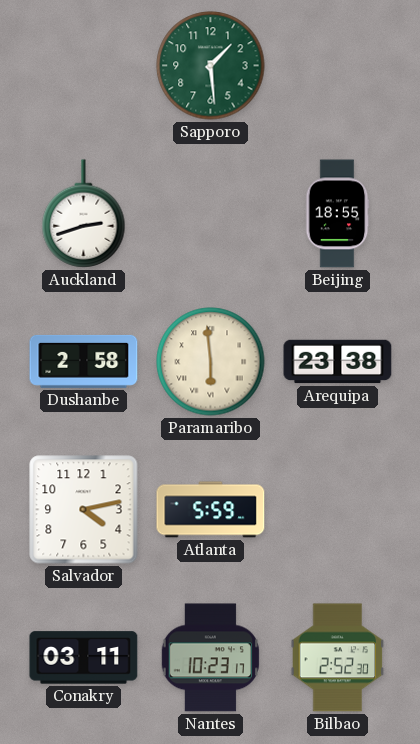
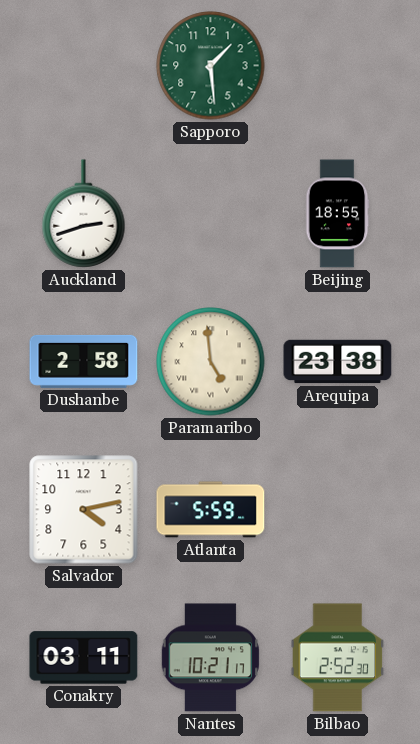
Paramaribo: 5:59 -> 4:59 (211, 362)
Nantes: 10:23 -> 10:21 (210, 658)
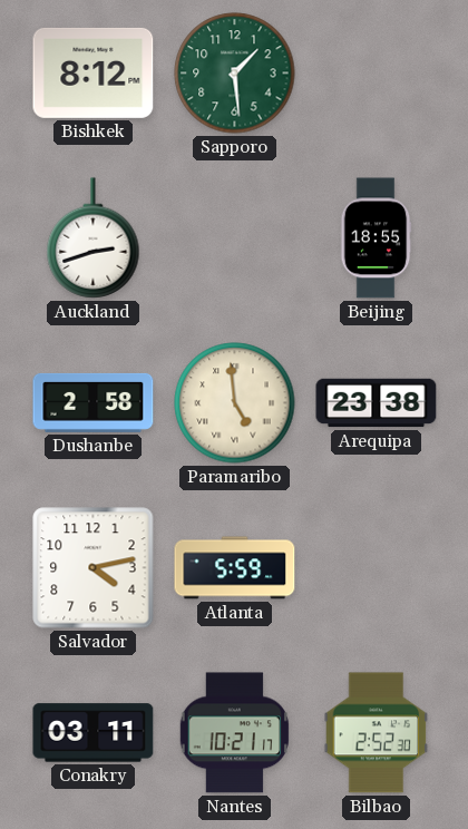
Bishkek: none -> 8:12 (94, 72)
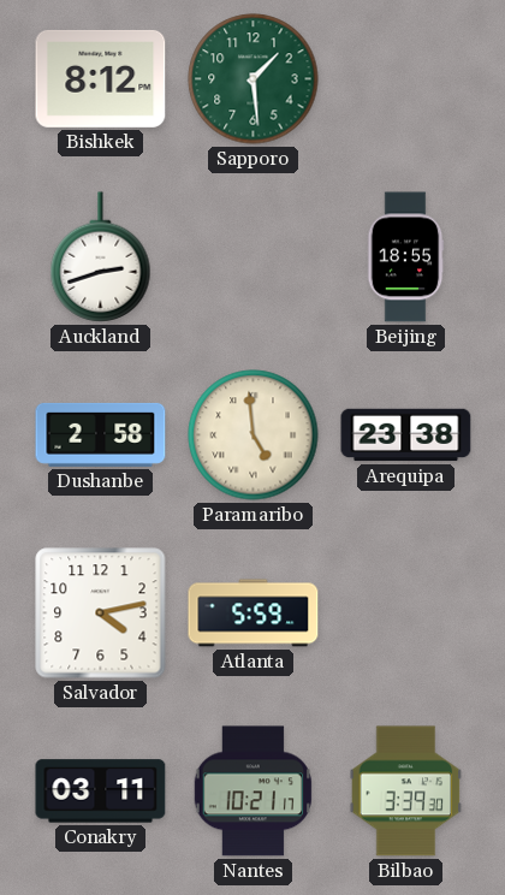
Bilbao: 2:52 -> 3:39 (406, 792)
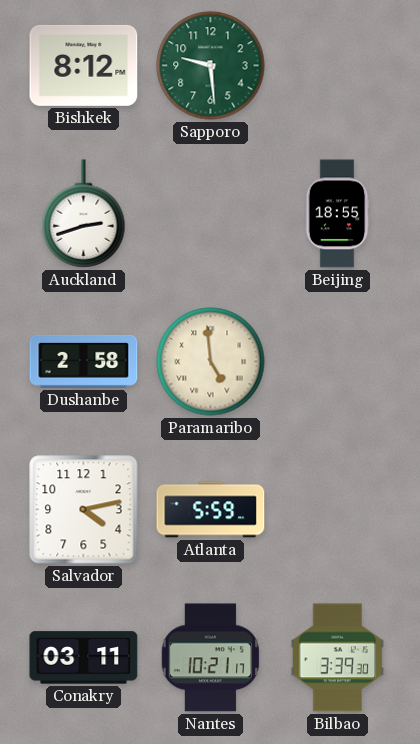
Sapporo: 1:29 -> 9:29 (211, 66)
Arequipa: 23:38 -> none (406, 435)
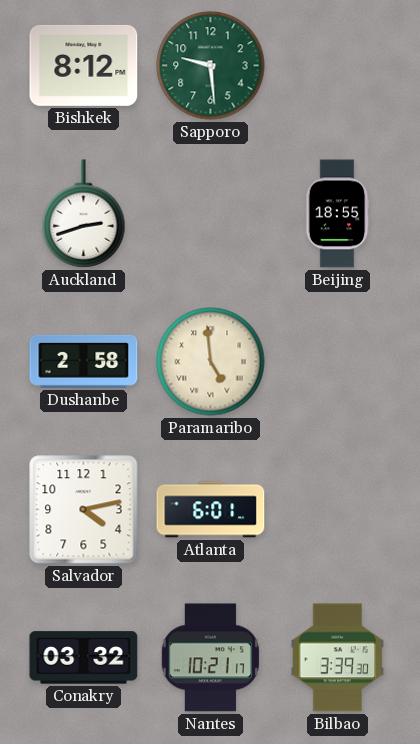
Atlanta: 5:59 -> 6:01 (211, 510)
Conakry: 03:11 -> 03:32 (84, 658)
